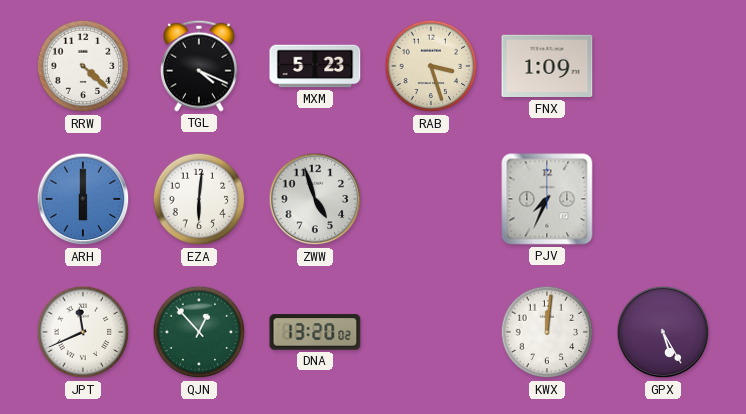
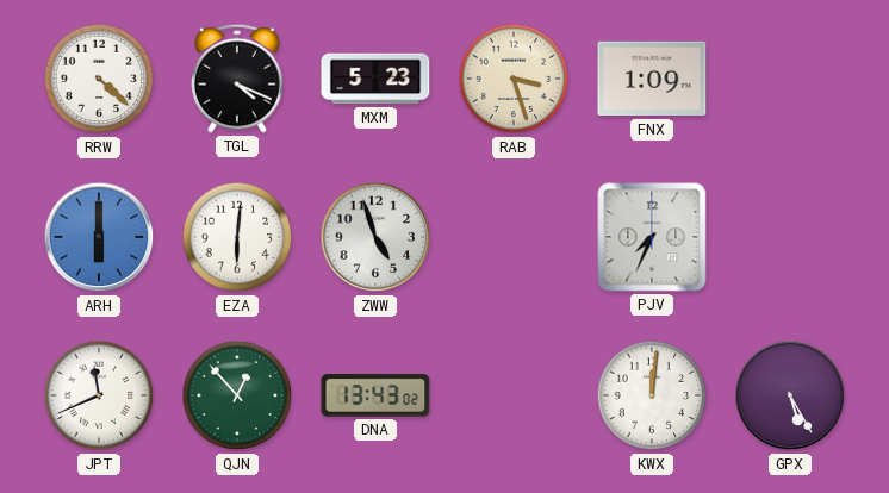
DNA: 13:20 -> 13:43 (375, 395)
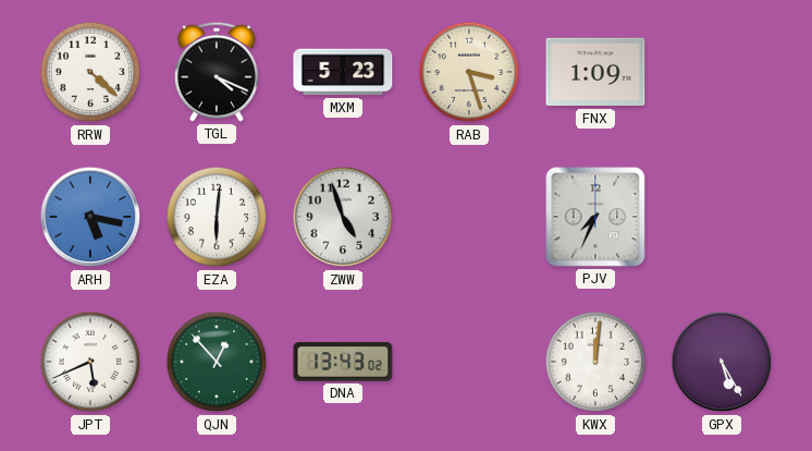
ARH: 6:00 -> 5:17 (90, 217)
JPT: 11:41 -> 5:41 (90, 362)
